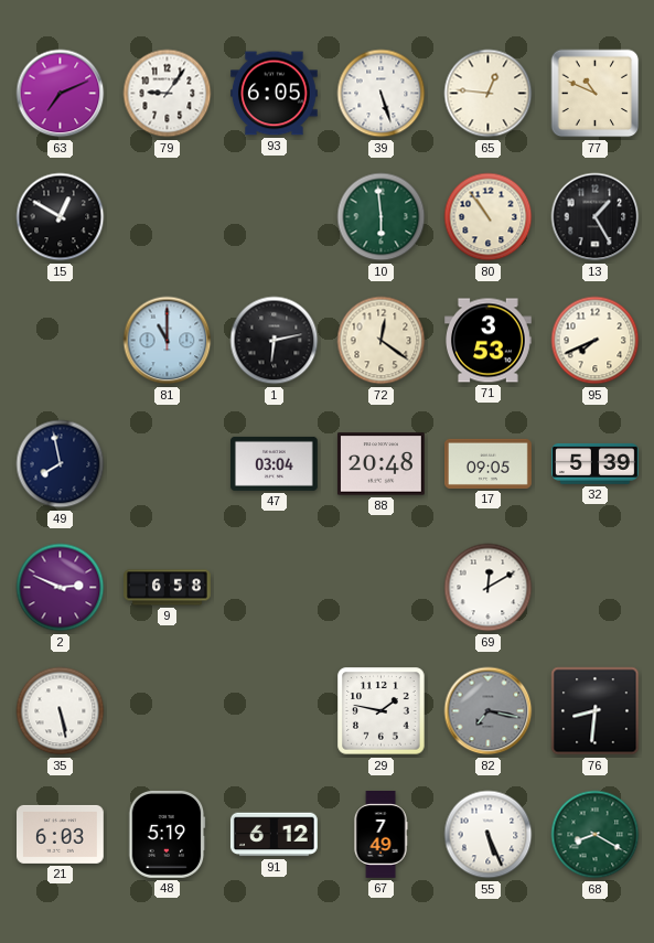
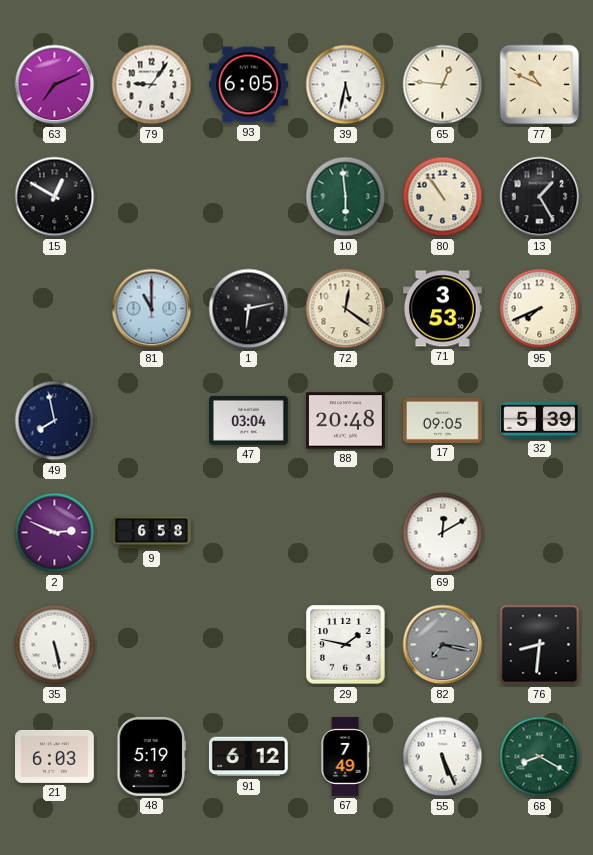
39: 5:27 -> 5:32 (346, 85)
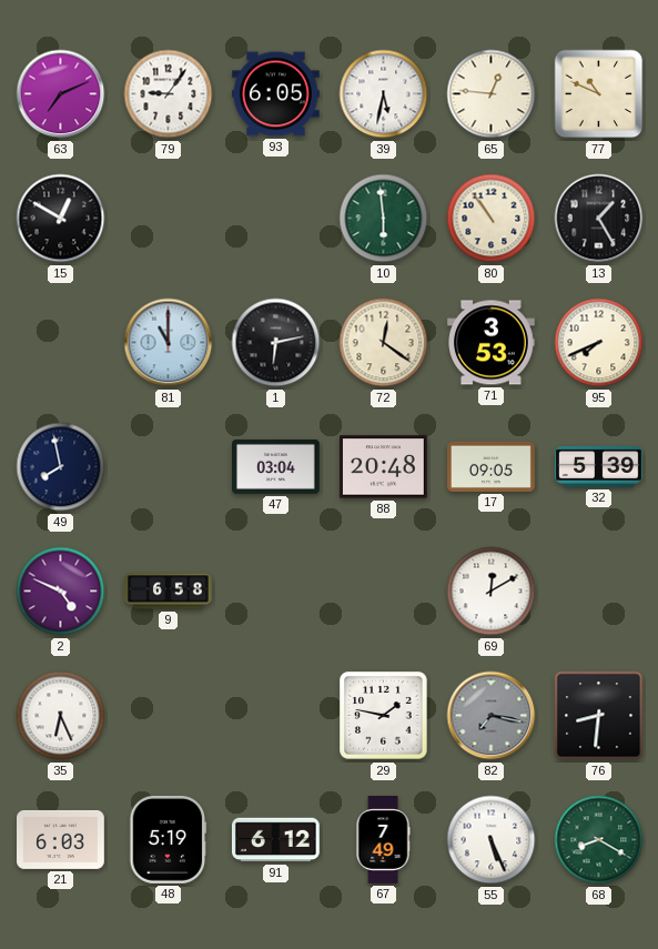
2: 2:49 -> 4:49 (61, 592)
35: 5:28 -> 6:26 (61, 716)
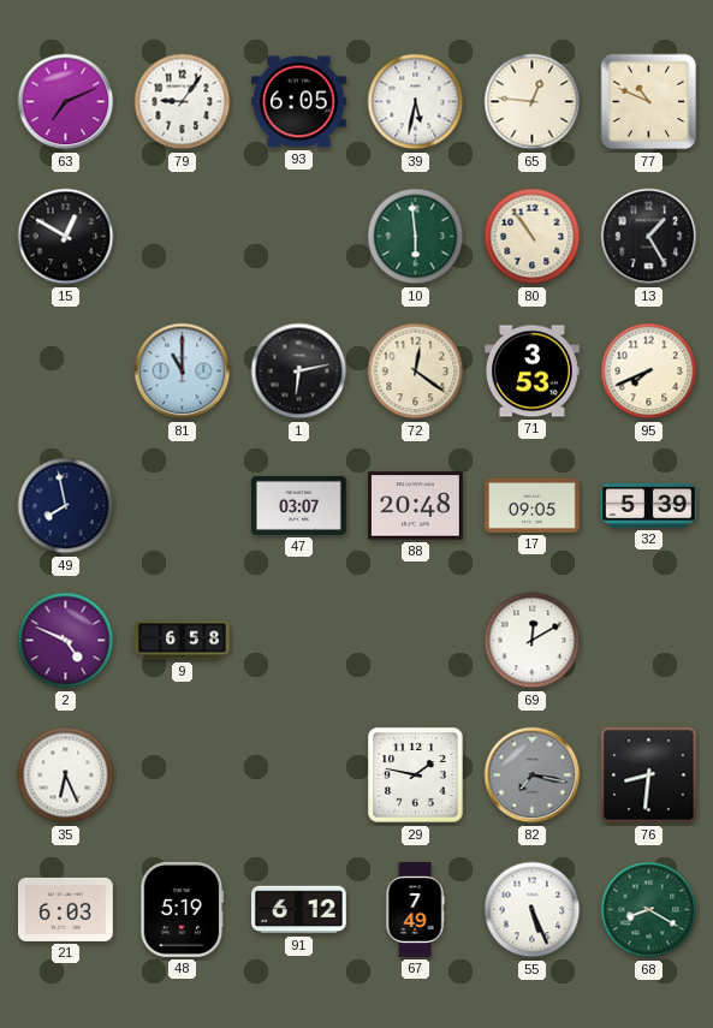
47: 03:04 -> 03:07 (299, 505)
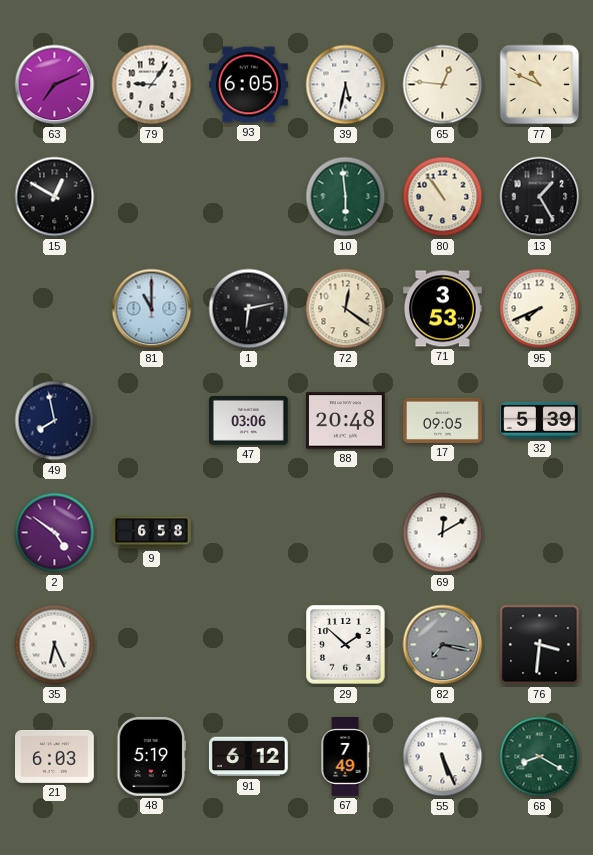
47: 03:07 -> 03:06 (249, 420)
2: 4:49 -> 4:51 (55, 533)
29: 1:47 -> 1:52 (346, 645)
76: 8:31 -> 3:31 (540, 645)
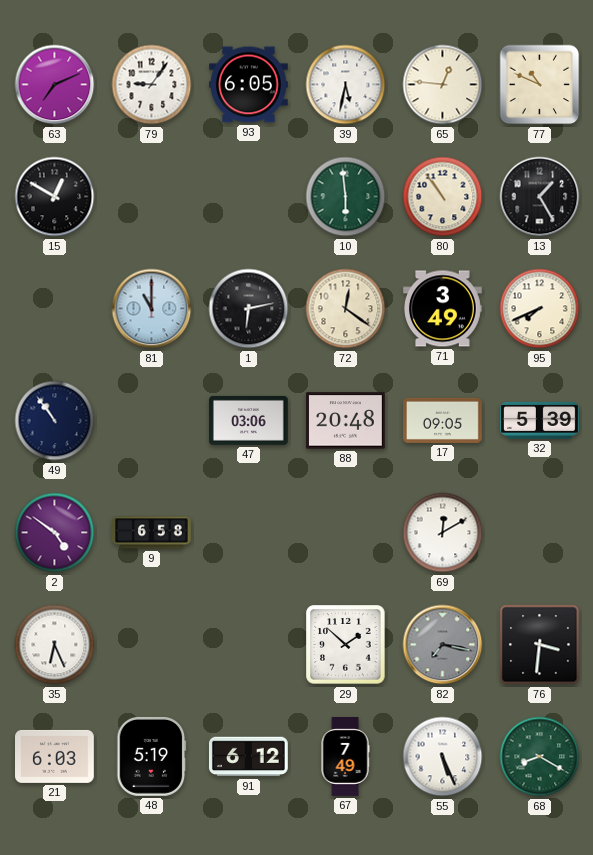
71: 3:53 -> 3:49 (443, 309)
49: 7:58 -> 10:54 (55, 421)
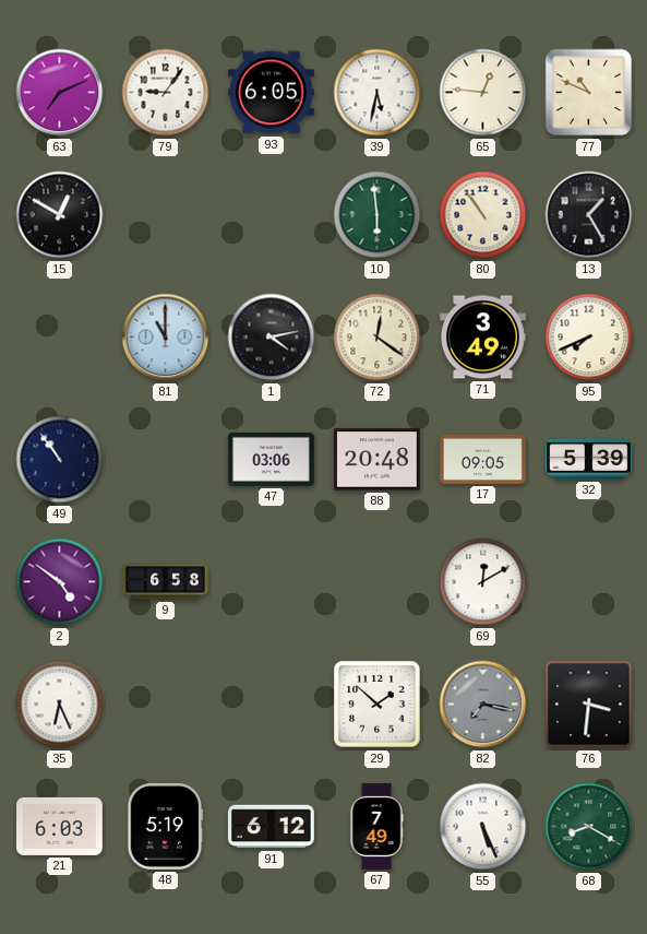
1: 6:13 -> 4:13 (272, 338)
